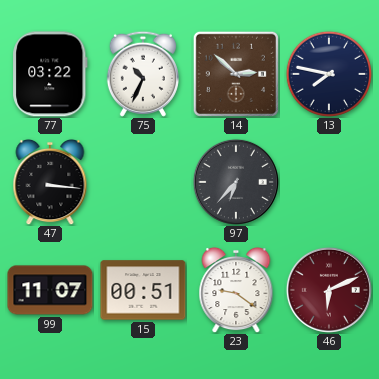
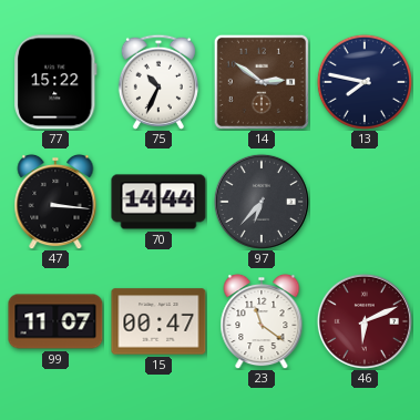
77: 03:22 -> 15:22 (55, 82)
14: 2:52 -> 2:51 (262, 82)
70: none -> 14:44 (158, 202)
15: 00:51 -> 00:47 (158, 321)
23: 9:21 -> 11:21 (262, 321)
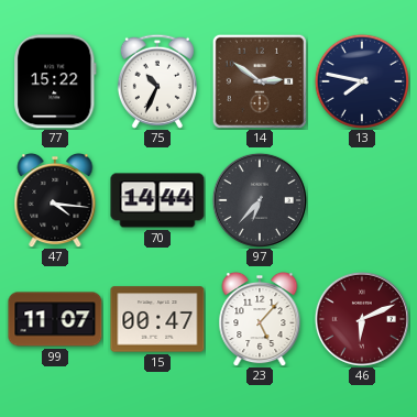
47: 3:16 -> 4:16 (55, 200)
23: 11:21 -> 5:07 (260, 319)
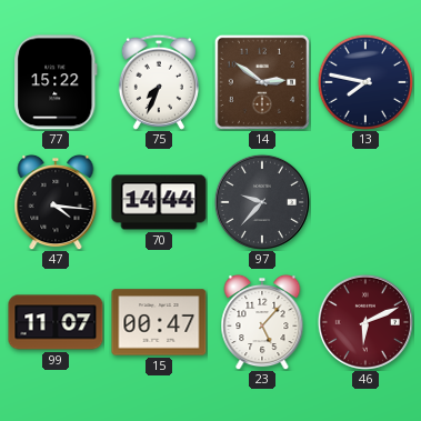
75: 10:34 -> 7:34 (159, 82)
97: 6:37 -> 9:37 (262, 202)
